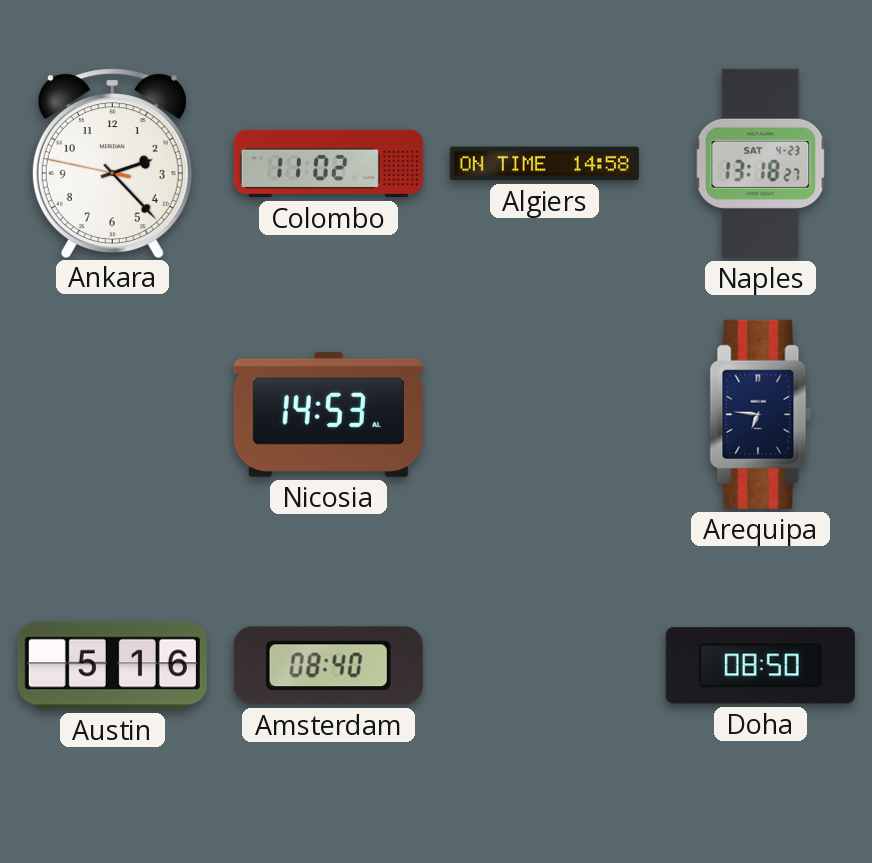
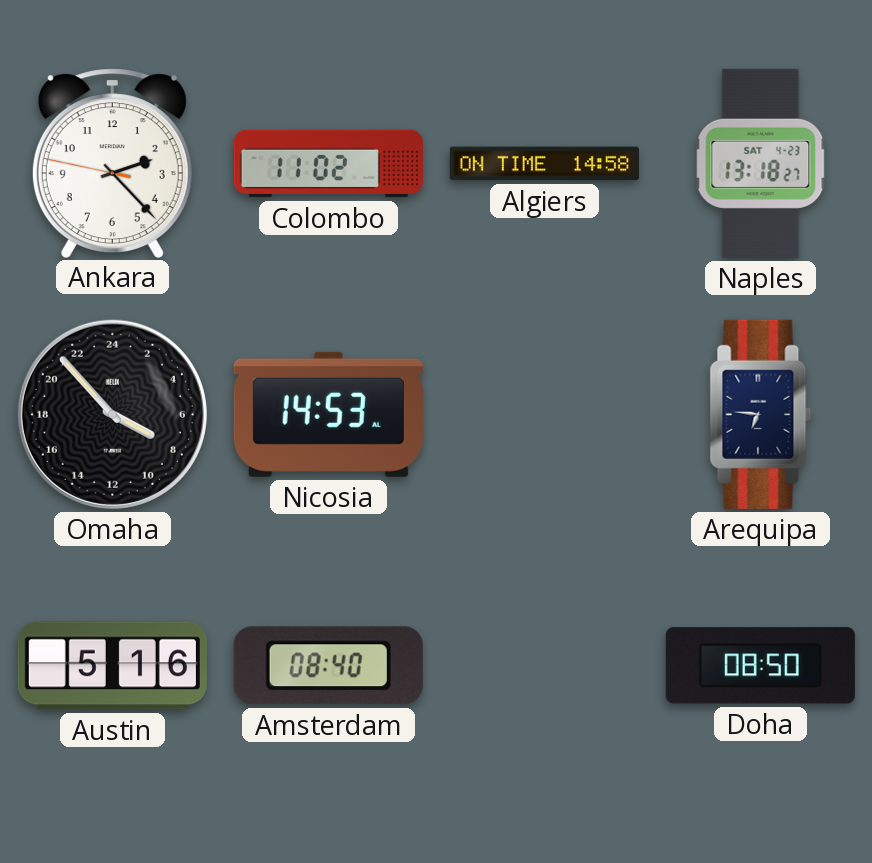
Omaha: none -> 7:53 (112, 414)
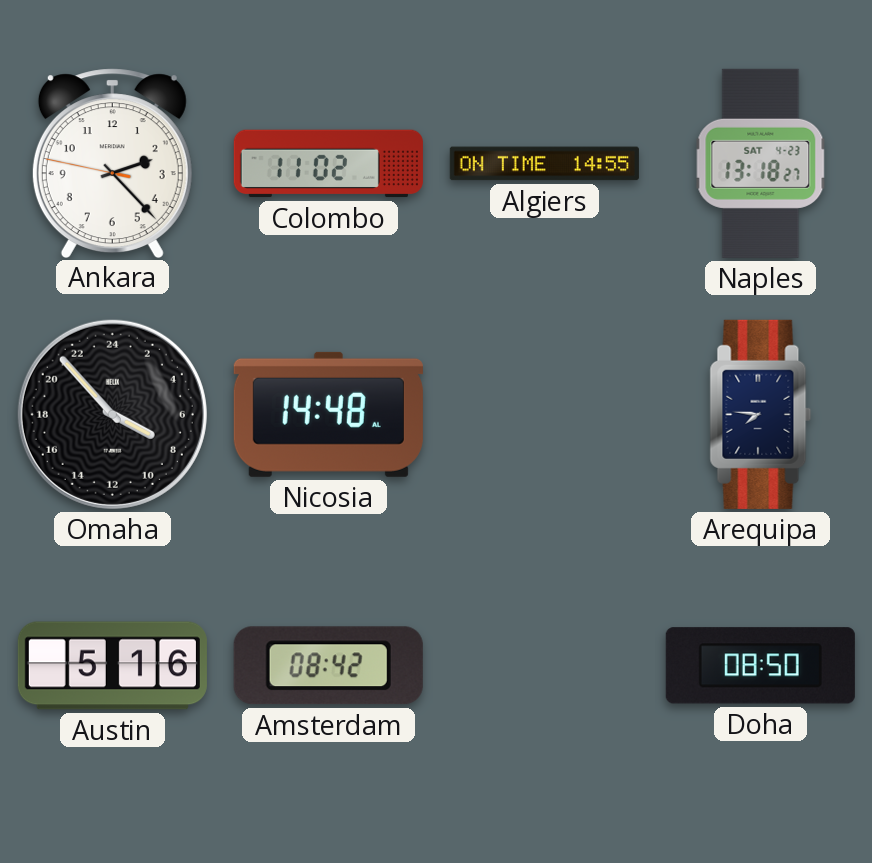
Algiers: 14:58 -> 14:55 (544, 164)
Nicosia: 14:53 -> 14:48 (328, 414)
Arequipa: 6:46 -> 7:46 (761, 414)
Amsterdam: 08:40 -> 08:42 (328, 666)
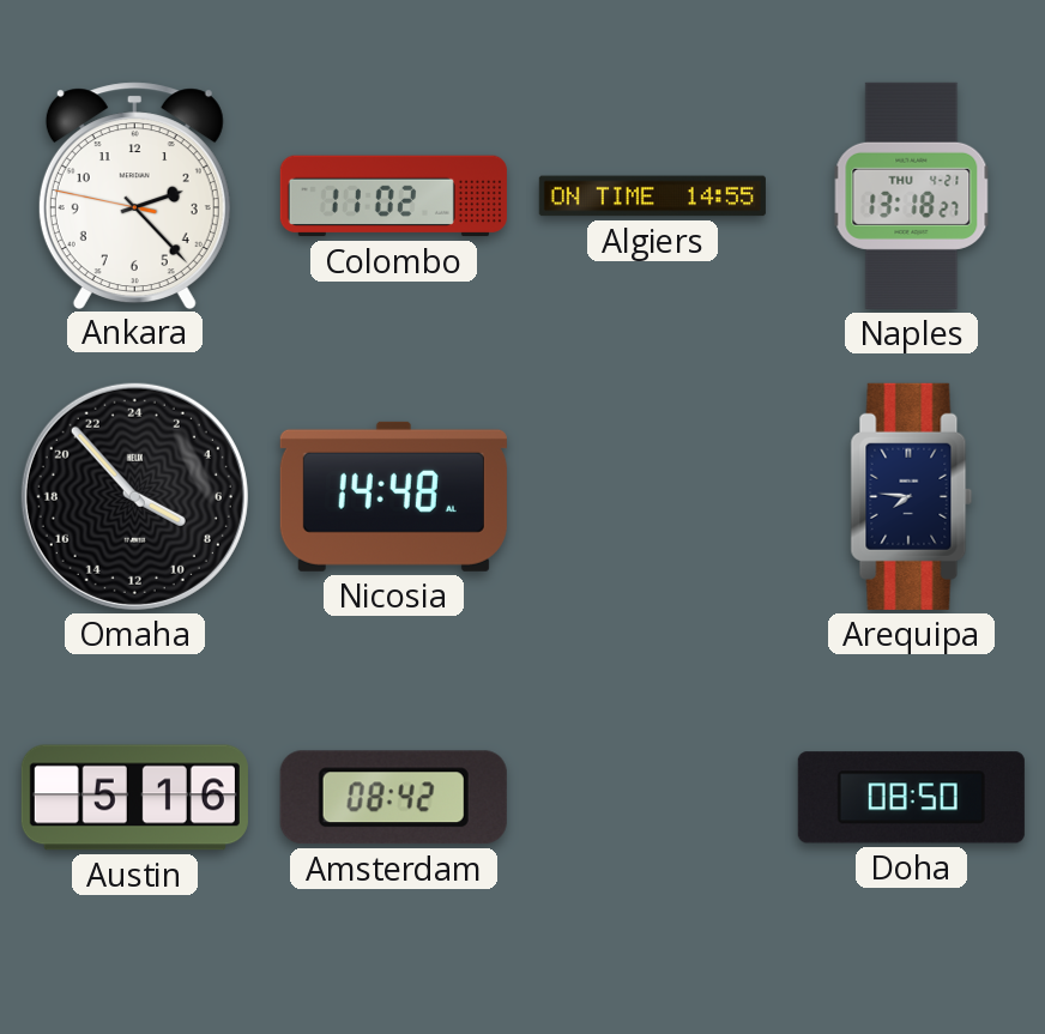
Naples date: SAT 4-23 -> THU 4-21 (912, 195)
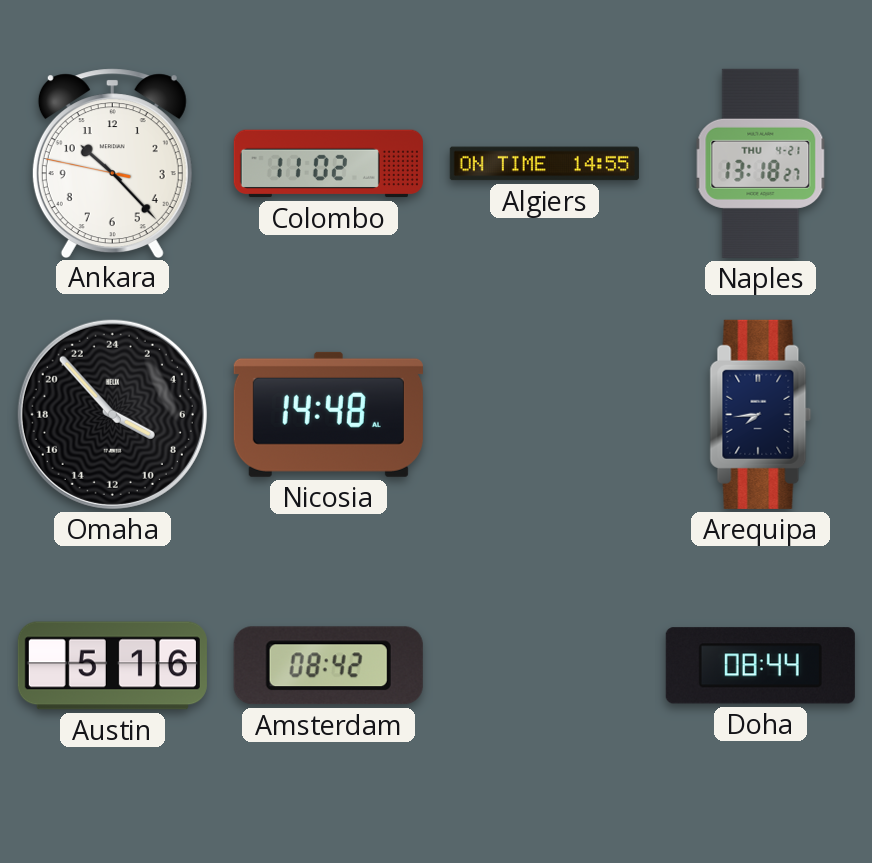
Ankara: 2:22 -> 10:22 (112, 163)
Arequipa: 7:46 -> 7:44 (761, 414)
Doha: 08:50 -> 08:44 (760, 666)
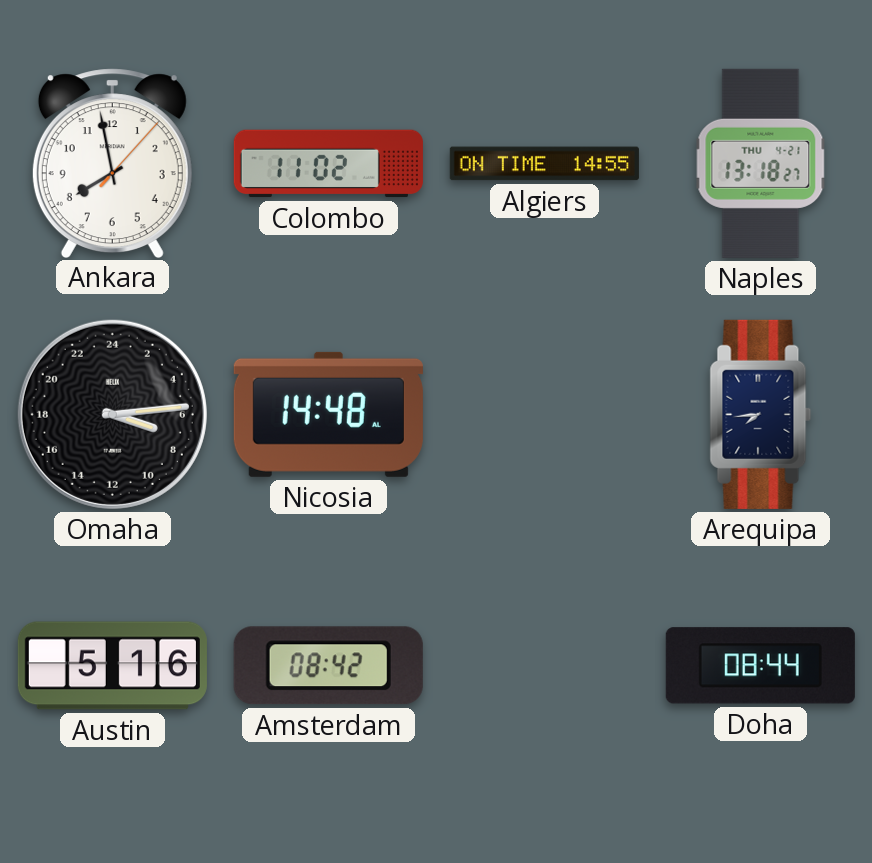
Ankara: 10:22 -> 7:58 (112, 163)
Omaha: 7:53 -> 7:14 (112, 414)
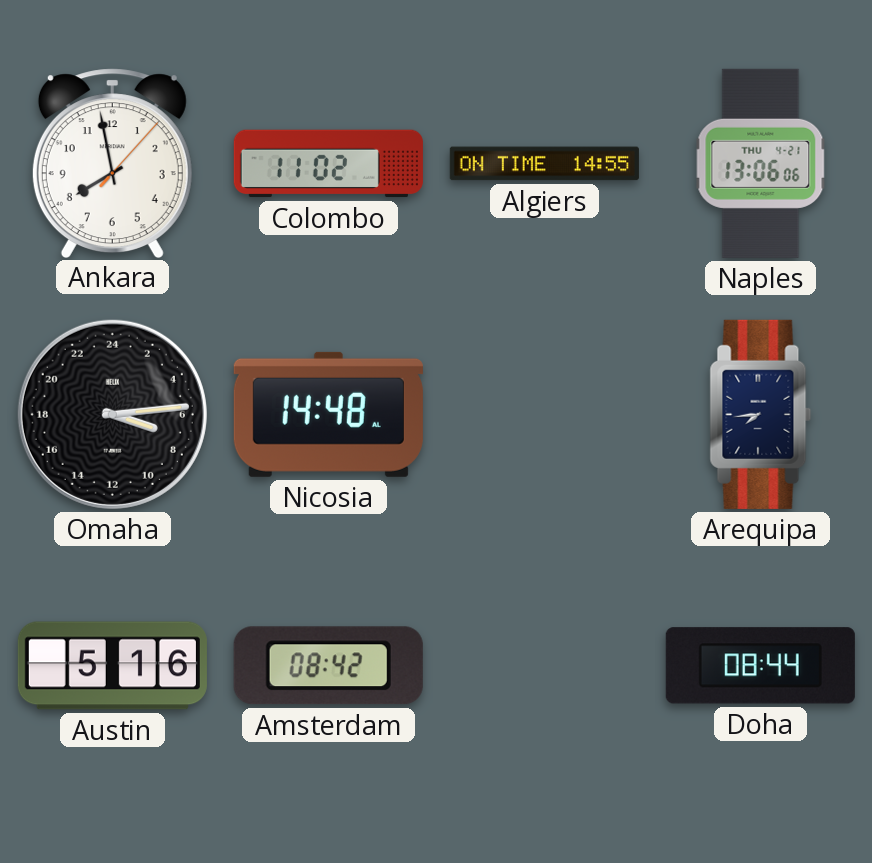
Naples: 13:18 -> 13:06 (761, 163)
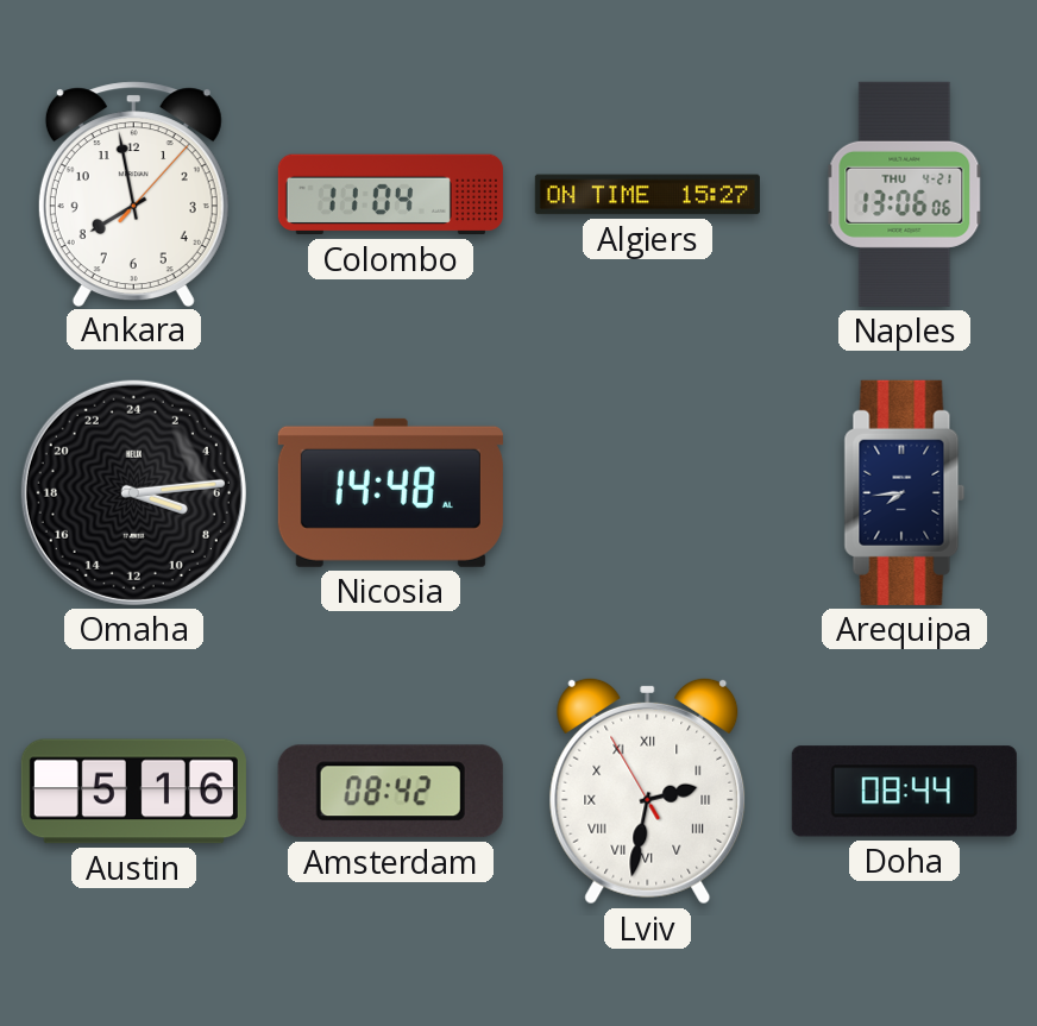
Colombo: 11:02 -> 11:04 (390, 195)
Algiers: 14:55 -> 15:27 (647, 195)
Lviv: none -> 2:31 (648, 791)
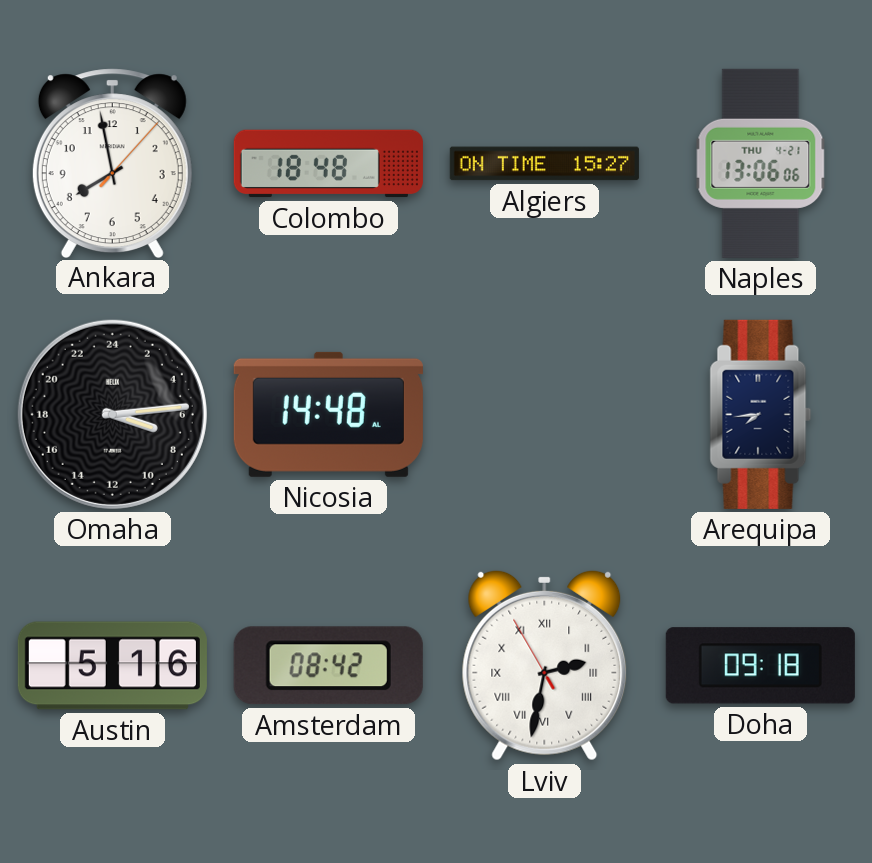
Colombo: 11:04 -> 18:48 (328, 164)
Doha: 08:44 -> 09:18 (760, 666)
